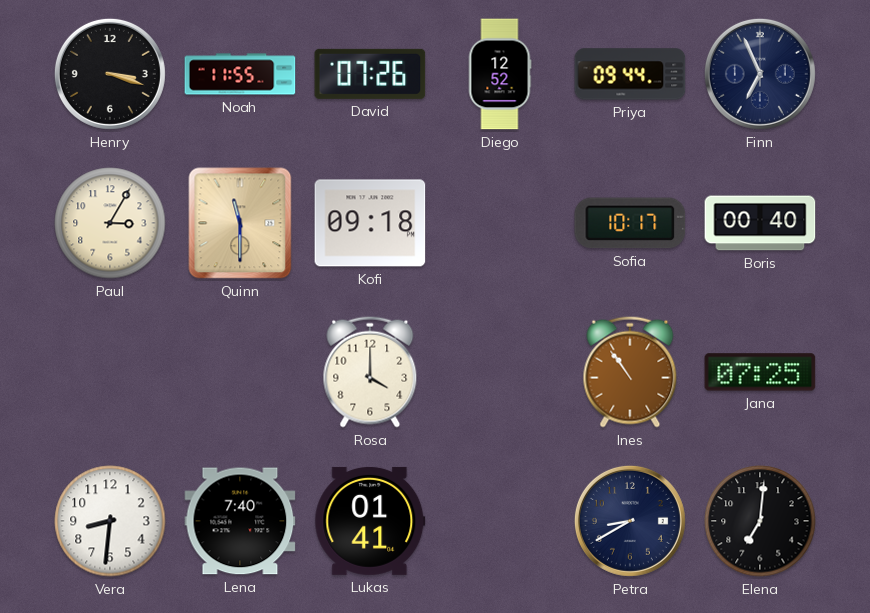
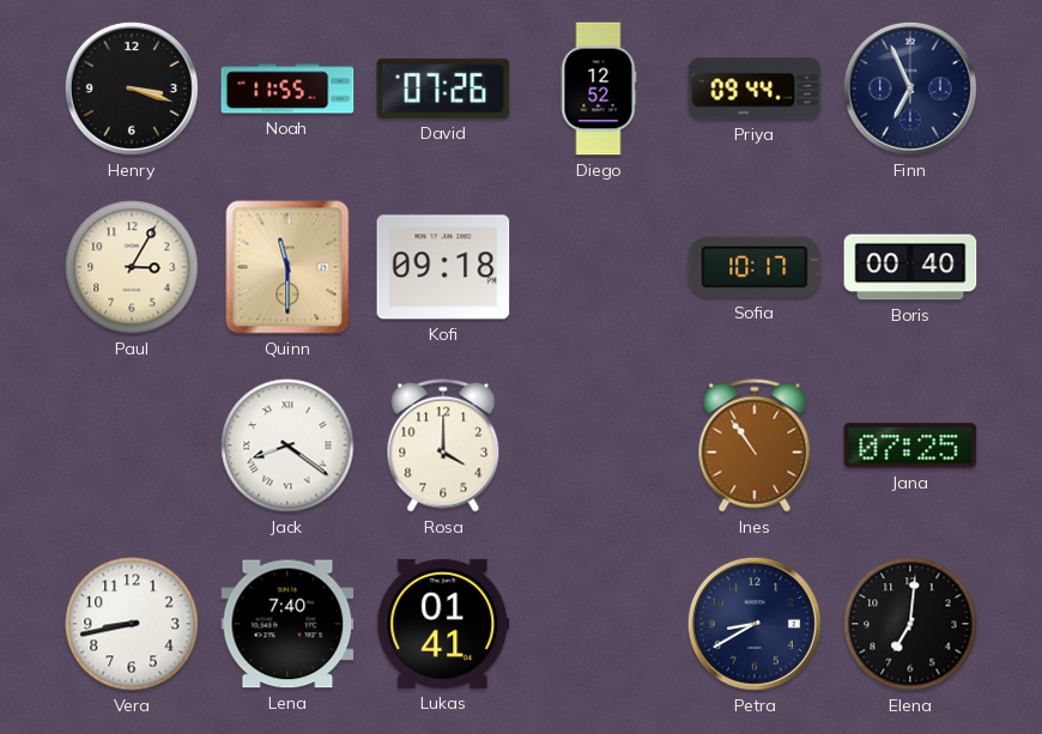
Jack: none -> 8:21 (287, 445)
Vera: 8:31 -> 8:43 (132, 624)
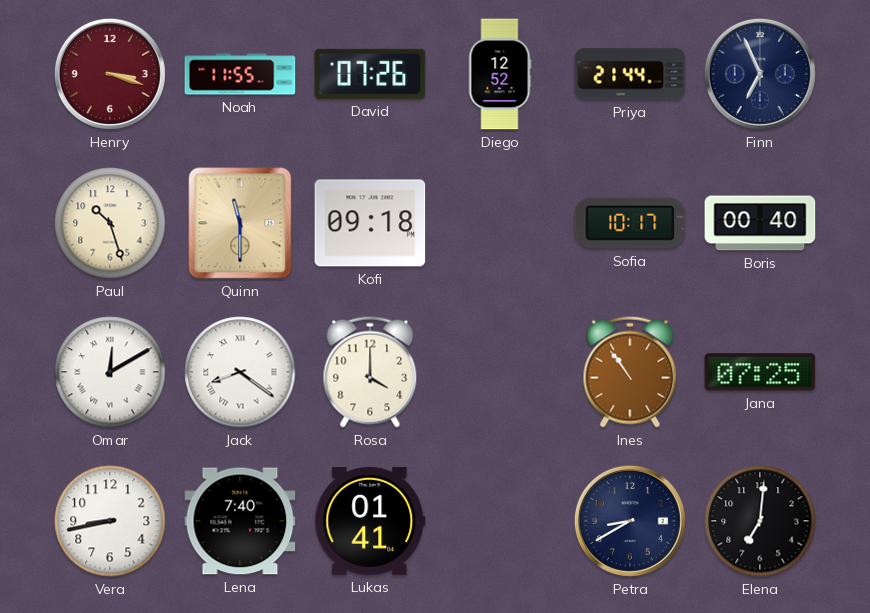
Henry dial: black -> burgundy (110, 74)
Priya: 09:44 -> 21:44 (630, 74)
Paul: 3:05 -> 10:27 (110, 223)
Omar: none -> 12:10 (110, 372)
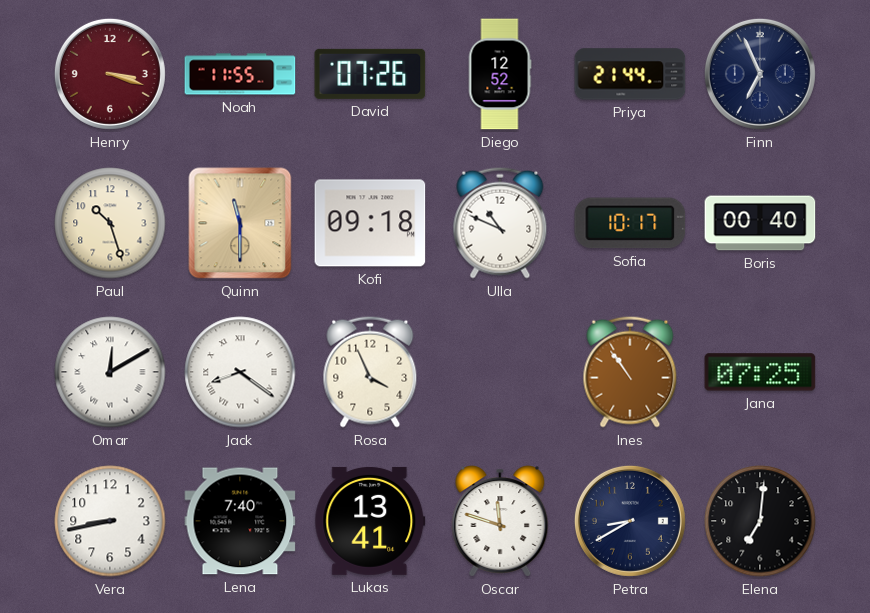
Ulla: none -> 10:49 (500, 223)
Rosa: 4:00 -> 3:56 (370, 372)
Lukas: 01:41 -> 13:41 (370, 521)
Oscar: none -> 11:48 (500, 521)
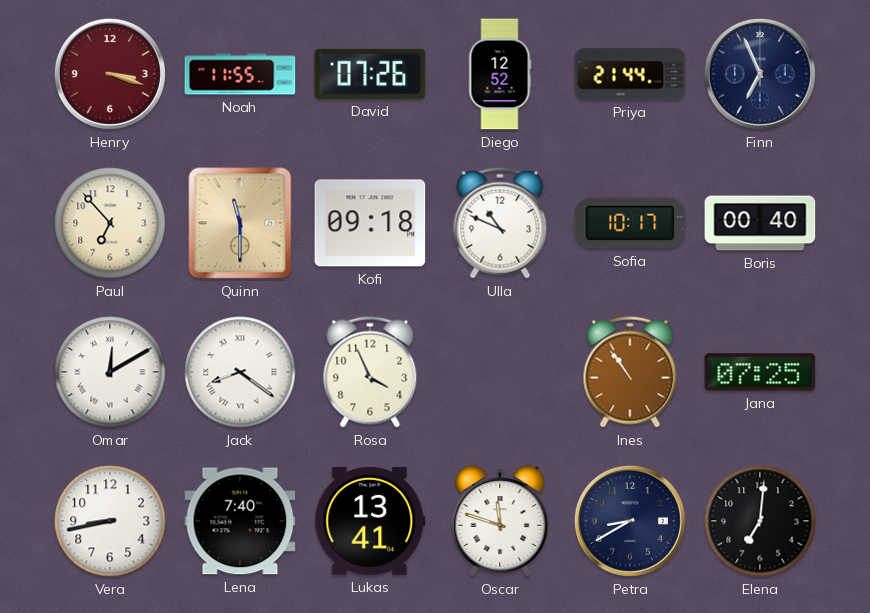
Paul: 10:27 -> 6:53 (110, 223)
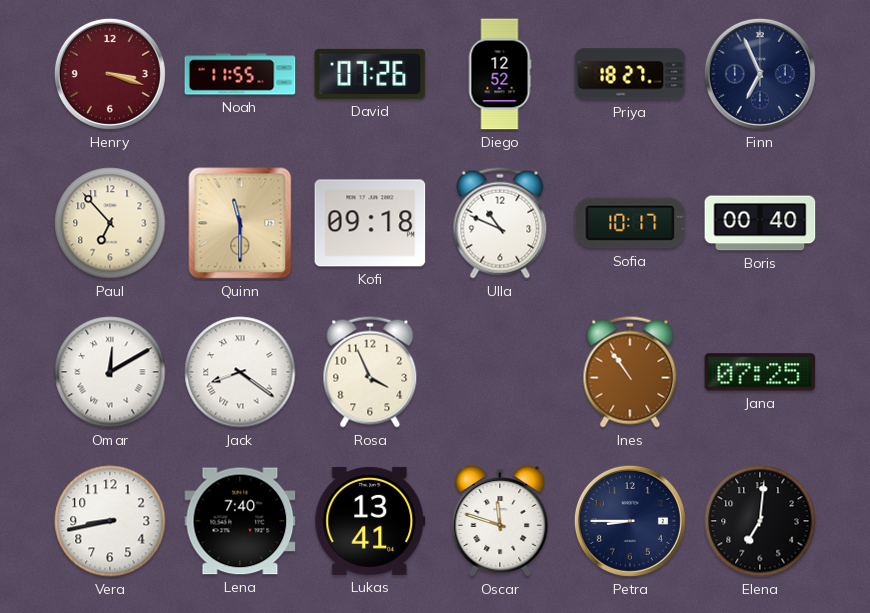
Priya: 21:44 -> 18:27 (630, 74)
Petra: 8:40 -> 8:45 (630, 521)
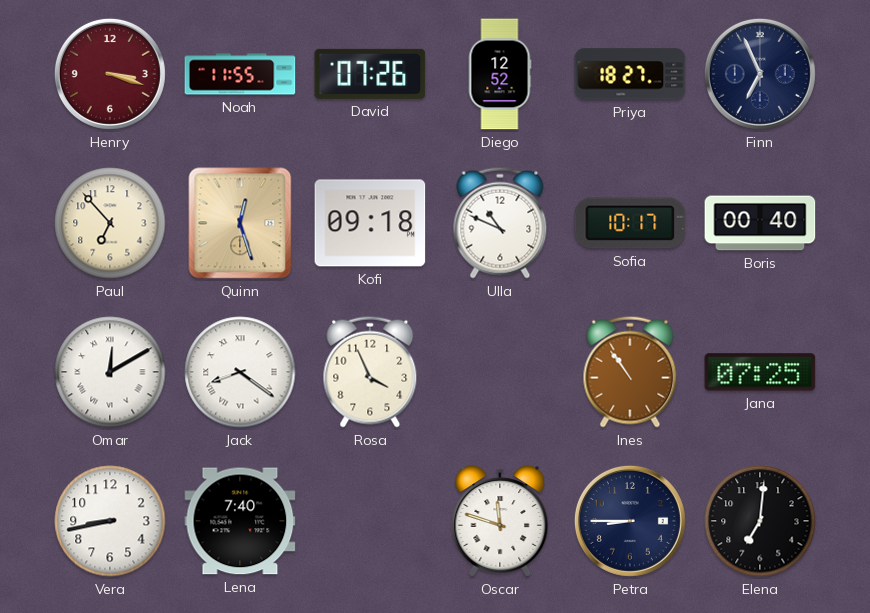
Quinn: 11:30 -> 12:27 (240, 223)
Lukas: 13:41 -> none (370, 521)
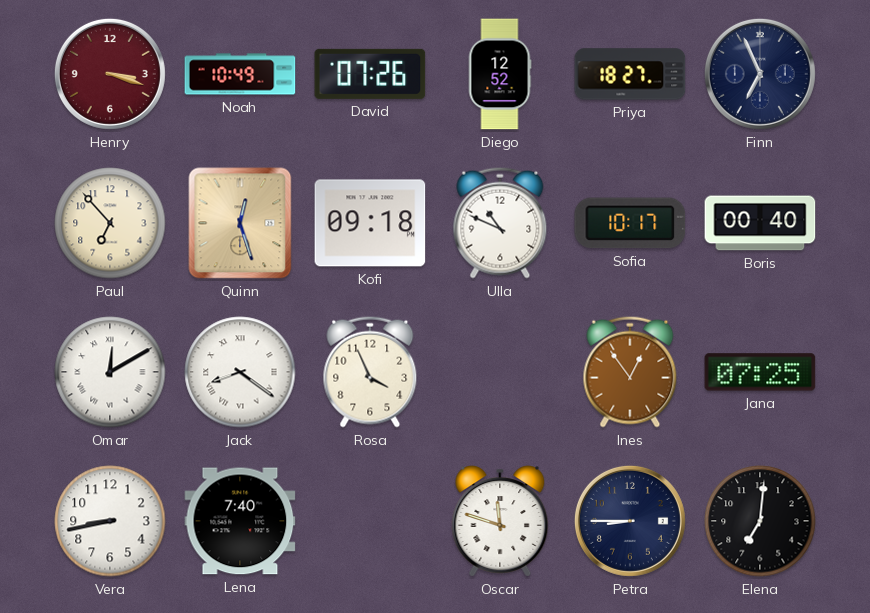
Noah: 11:55 -> 10:49 (240, 74)
Ines: 10:54 -> 12:54 (630, 372)
